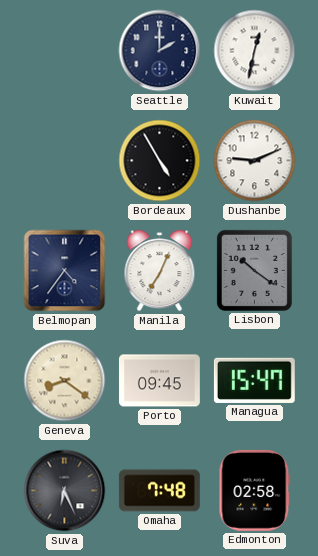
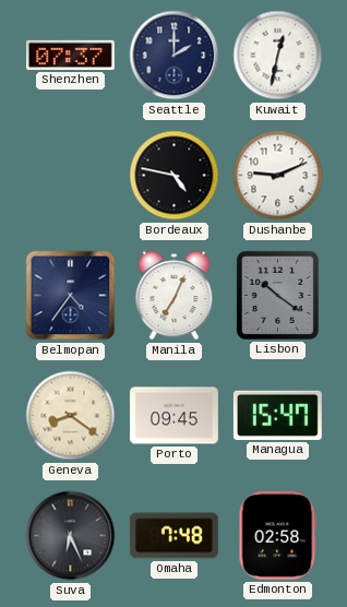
Shenzhen: none -> 07:37 (70, 55)
Bordeaux: 4:55 -> 4:47 (175, 176)
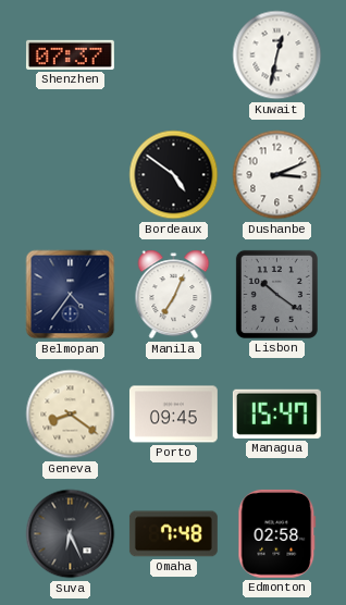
Seattle: 2:00 -> none (175, 56)
Bordeaux: 4:47 -> 4:51 (174, 175)
Dushanbe: 9:11 -> 3:11 (277, 175)
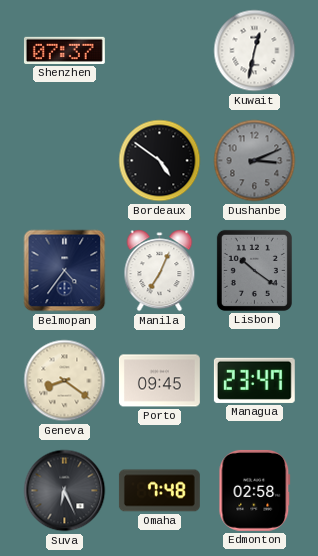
Dushanbe dial: white -> grey (255, 161)
Managua: 15:47 -> 23:47 (254, 380)
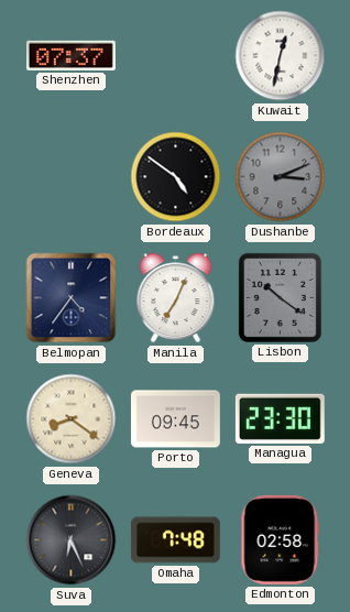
Managua: 23:47 -> 23:30 (280, 418)
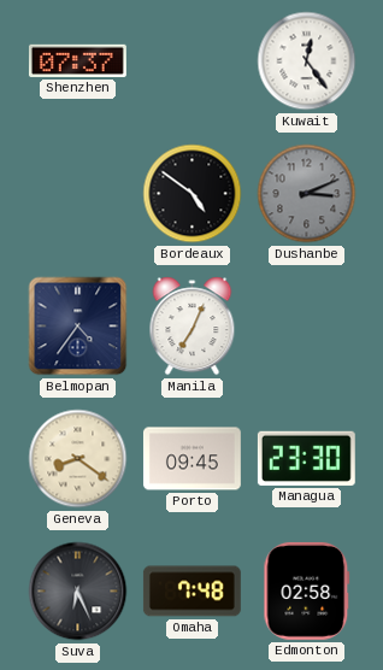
Kuwait: 12:32 -> 12:24 (307, 61)
Lisbon: 10:21 -> none (280, 297)
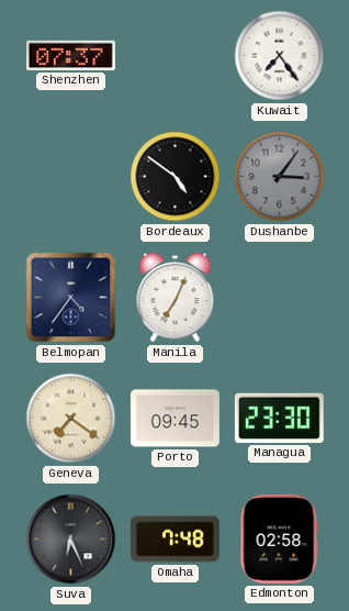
Kuwait: 12:24 -> 7:24 (280, 56)
Dushanbe: 3:11 -> 3:06 (280, 177)
Geneva: 8:21 -> 7:21 (71, 419)
